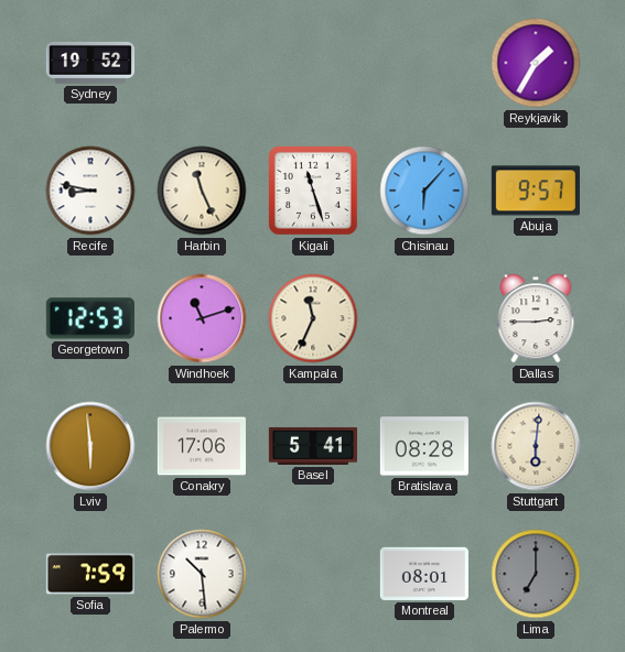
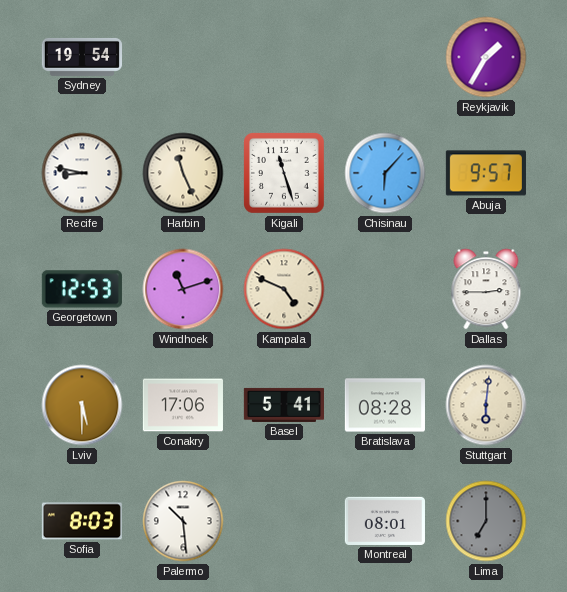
Sydney: 19:52 -> 19:54 (81, 57)
Kampala: 11:34 -> 4:49 (284, 289)
Lviv: 5:59 -> 5:30 (82, 405)
Sofia: 7:59 -> 8:03 (82, 521)
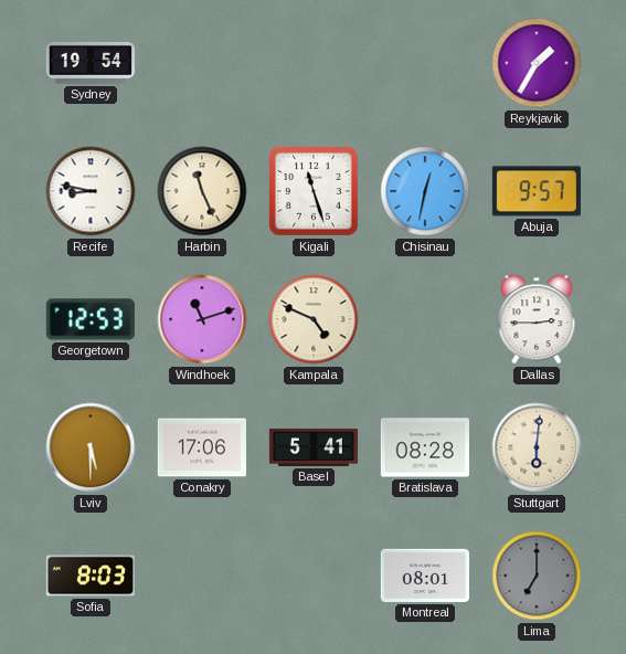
Chisinau: 6:07 -> 12:32 (425, 191)
Palermo: 10:29 -> none (183, 521)
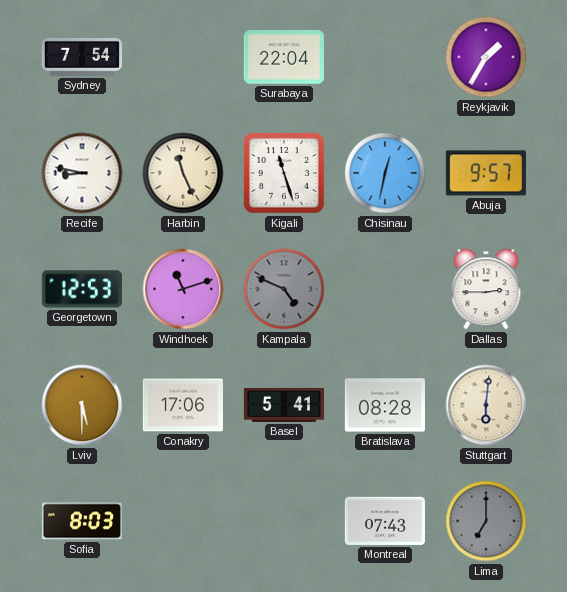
Sydney: 19:54 -> 7:54 (81, 57)
Surabaya: none -> 22:04 (284, 57)
Kampala dial: cream -> grey (284, 289)
Montreal: 08:01 -> 07:43 (385, 521)
